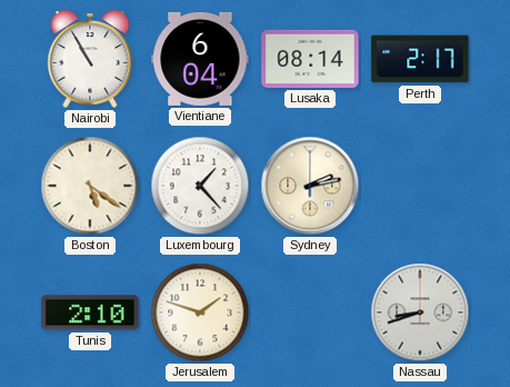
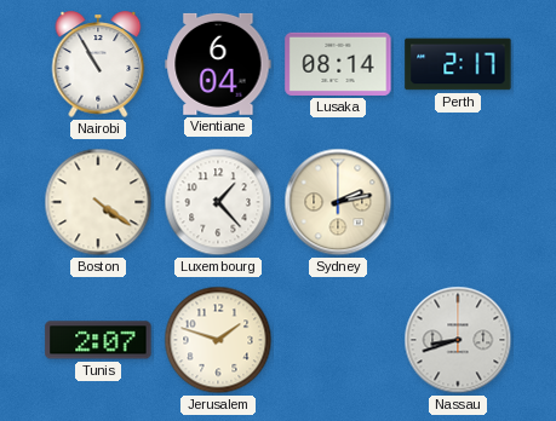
Boston: 5:21 -> 4:21 (98, 202)
Tunis: 2:10 -> 2:07 (98, 340)
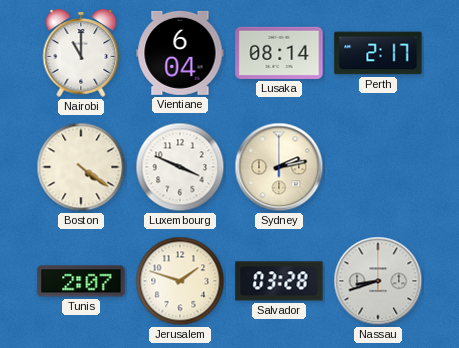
Nairobi: 10:55 -> 11:00 (81, 53)
Luxembourg: 1:23 -> 3:49 (180, 167)
Salvador: none -> 03:28 (279, 281)
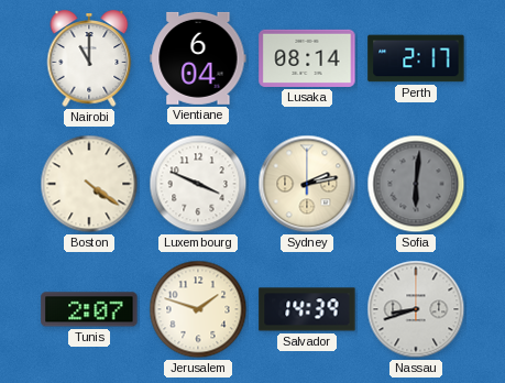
Sofia: none -> 6:01 (416, 184)
Salvador: 03:28 -> 14:39 (307, 309)
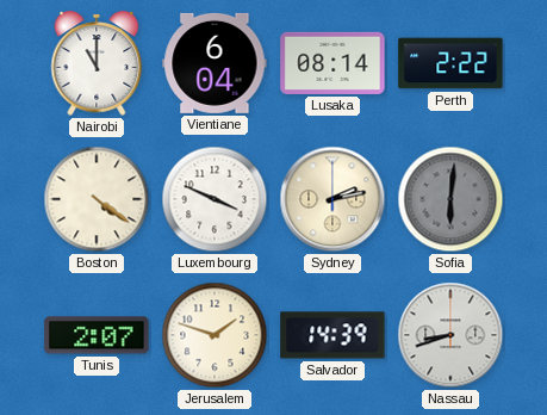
Perth: 2:17 -> 2:22 (450, 63)
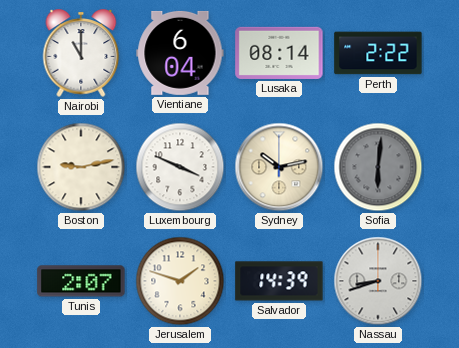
Boston: 4:21 -> 9:13 (81, 167)
Sydney: 2:13 -> 10:13 (279, 167)
